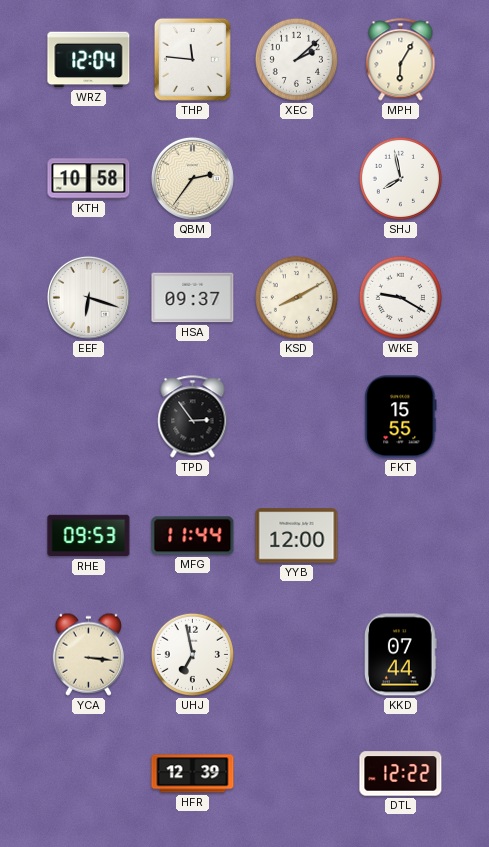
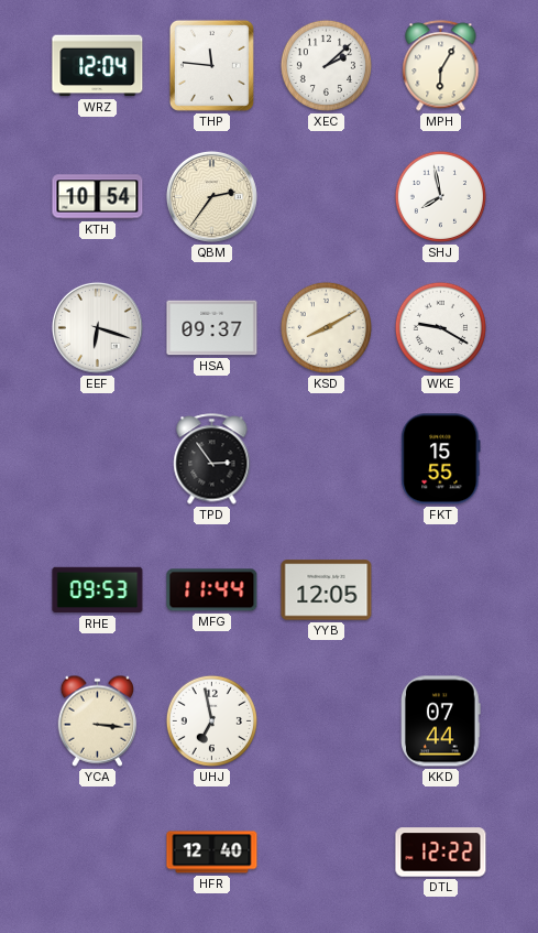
KTH: 10:58 -> 10:54 (98, 197)
YYB: 12:00 -> 12:05 (327, 590)
HFR: 12:39 -> 12:40 (212, 853)
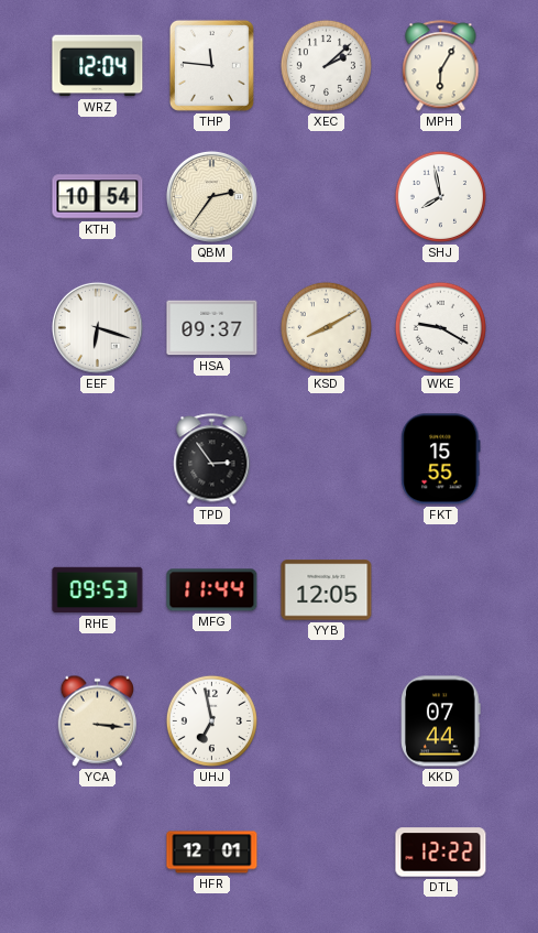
HFR: 12:40 -> 12:01 (212, 853)
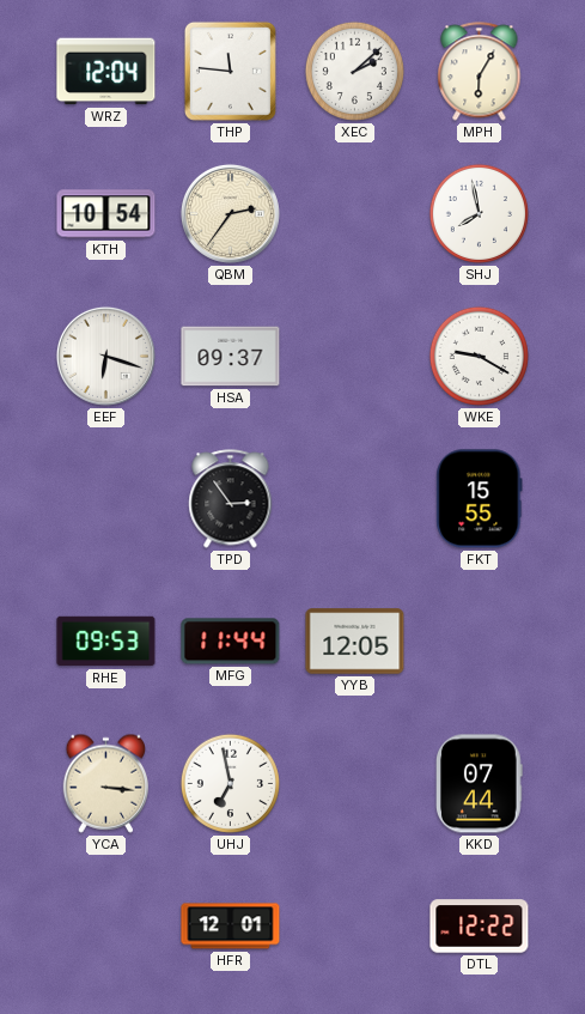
KSD: 8:10 -> none (326, 327)
